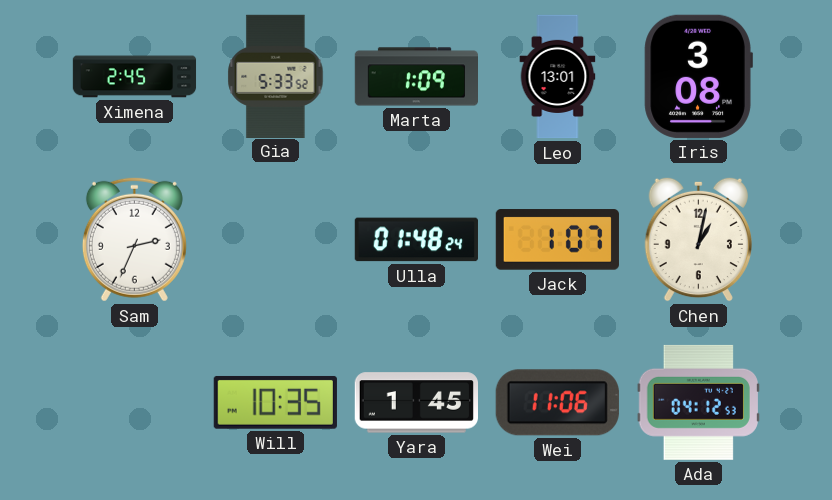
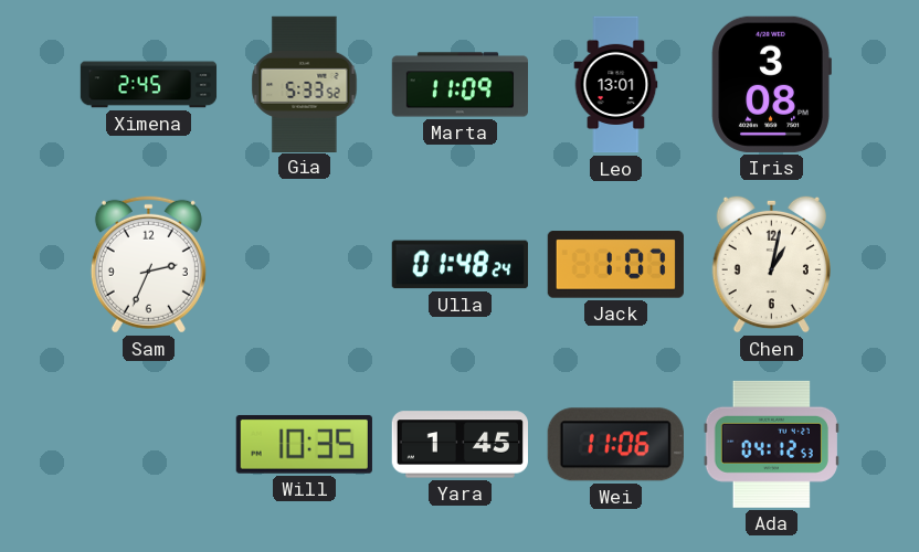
Marta: 1:09 -> 11:09 (461, 85)
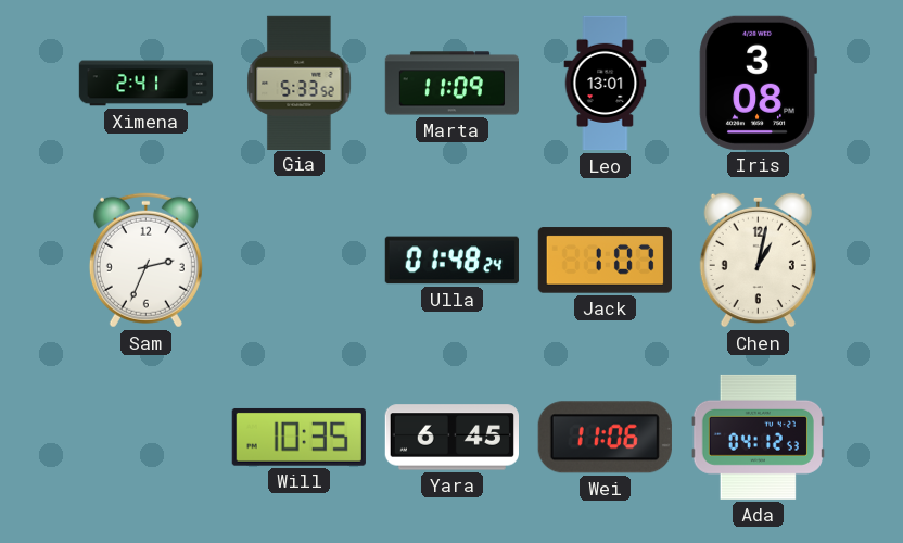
Ximena: 2:45 -> 2:41 (147, 84)
Yara: 1:45 -> 6:45 (452, 438)
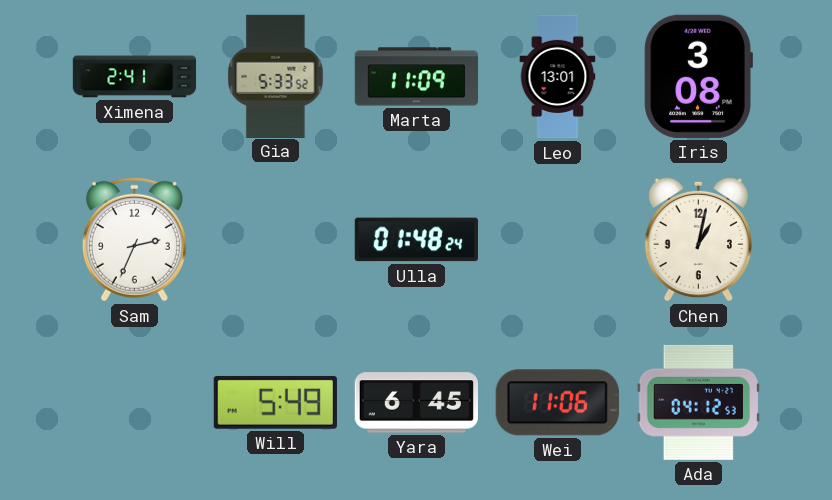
Jack: 1:07 -> none (605, 261)
Will: 10:35 -> 5:49 (275, 402)
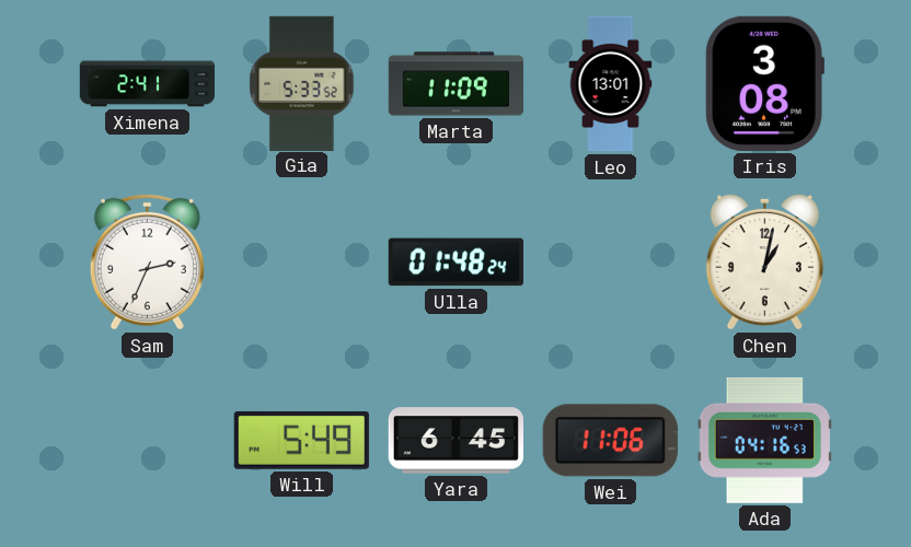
Ada: 04:12 -> 04:16 (764, 440)
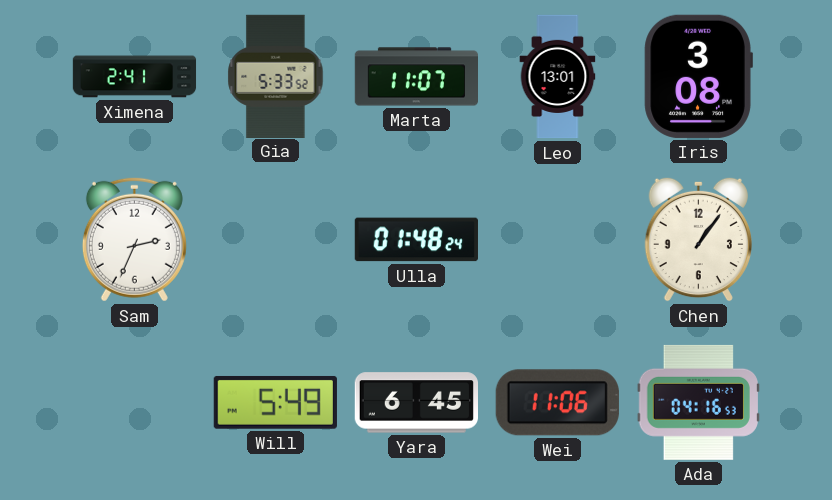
Marta: 11:09 -> 11:07 (417, 77)
Chen: 1:02 -> 1:06 (698, 239)
